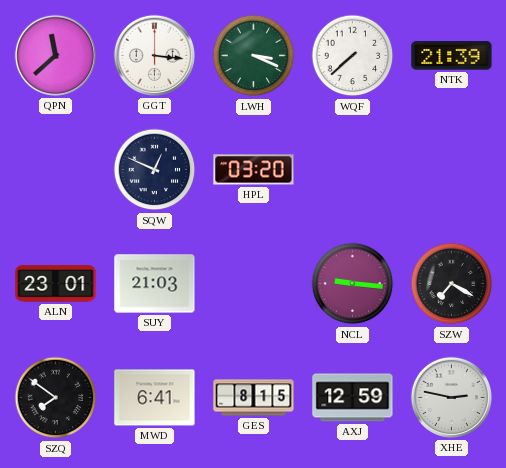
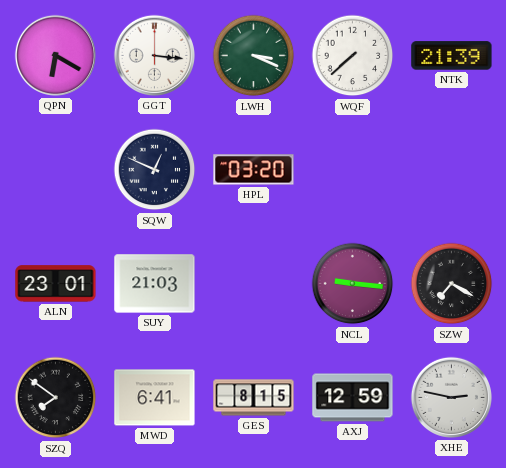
QPN: 11:38 -> 6:20 (55, 55)
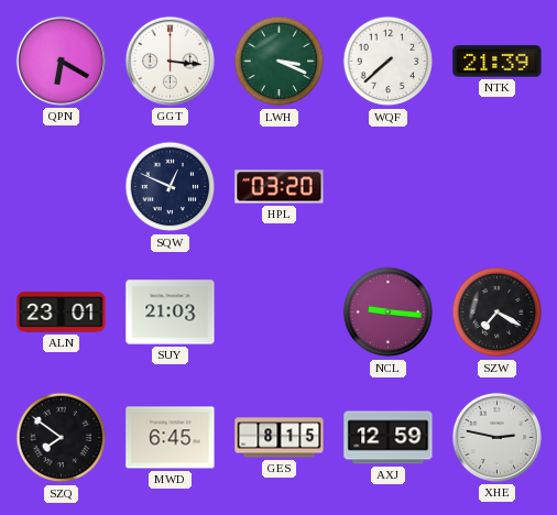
MWD: 6:41 -> 6:45 (171, 438)
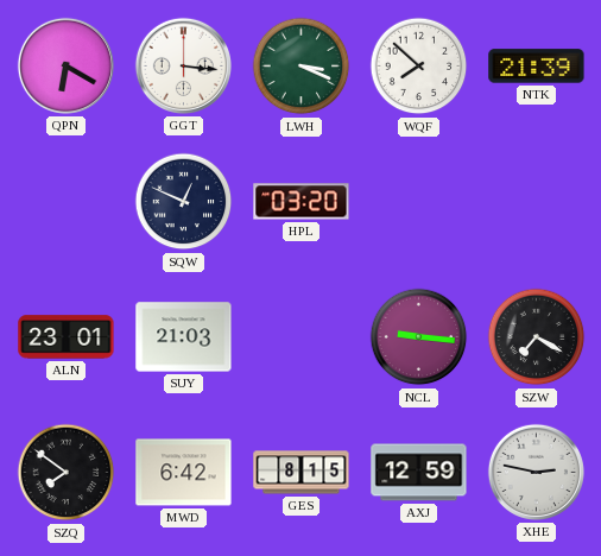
WQF: 7:38 -> 7:52 (419, 67)
MWD: 6:45 -> 6:42 (184, 473)
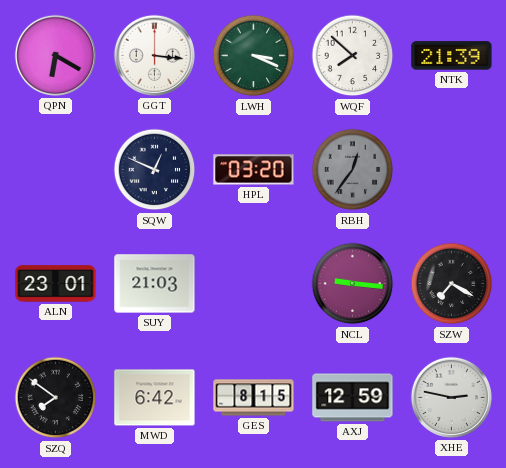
RBH: none -> 12:36 (353, 170)
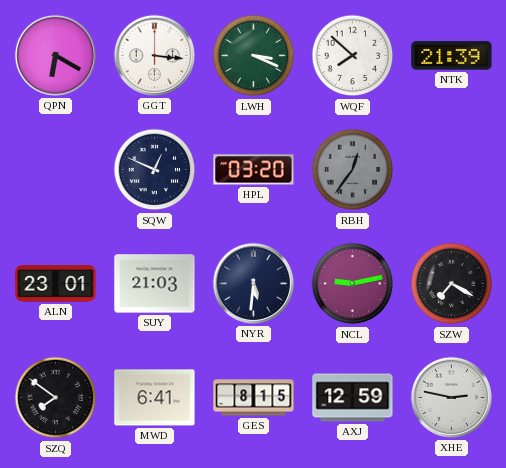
NYR: none -> 5:31 (253, 283)
NCL: 9:16 -> 9:13 (353, 284)
MWD: 6:42 -> 6:41 (155, 398)
